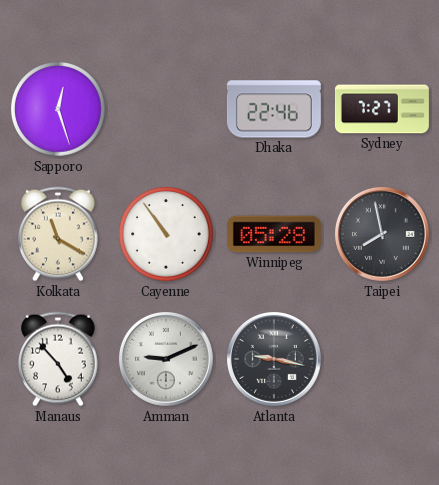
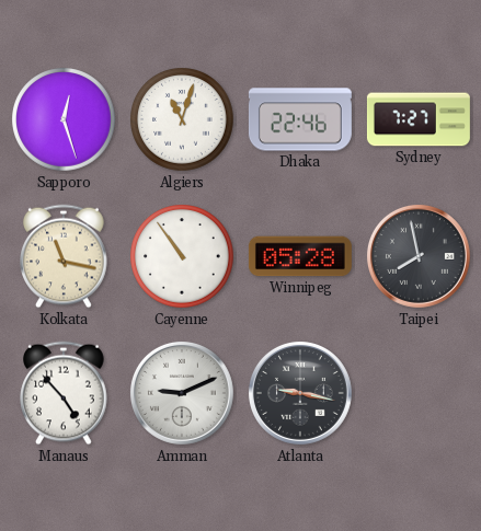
Algiers: none -> 11:03 (182, 119)
Kolkata: 11:20 -> 11:17 (64, 256)
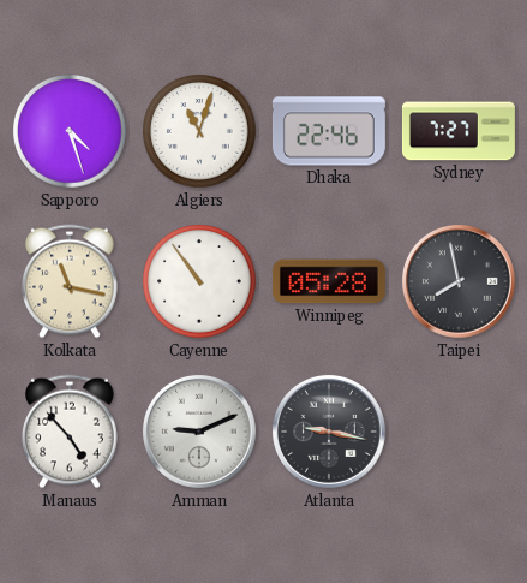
Sapporo: 12:27 -> 4:27 (70, 131)
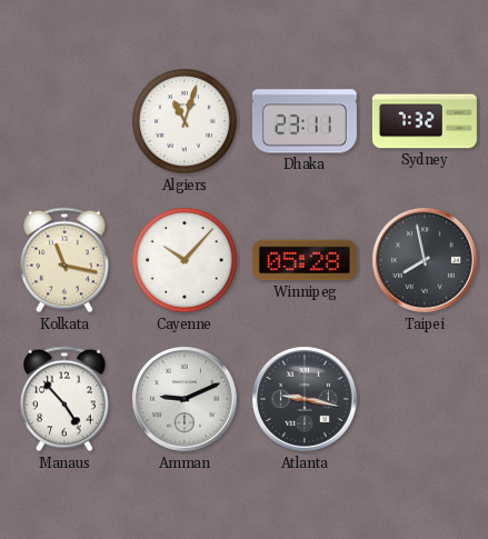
Sapporo: 4:27 -> none (70, 131)
Dhaka: 22:46 -> 23:11 (305, 121)
Sydney: 7:27 -> 7:32 (425, 121)
Cayenne: 10:54 -> 10:07 (185, 260)
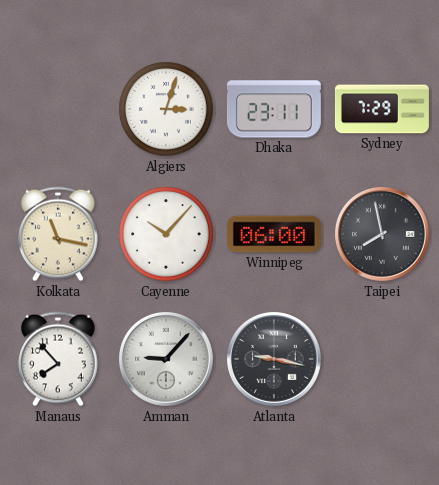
Algiers: 11:03 -> 3:03 (166, 109)
Sydney: 7:32 -> 7:29 (382, 109)
Winnipeg: 05:28 -> 06:00 (274, 234)
Manaus: 4:53 -> 7:53 (58, 359)
Amman: 9:11 -> 9:07 (166, 359)
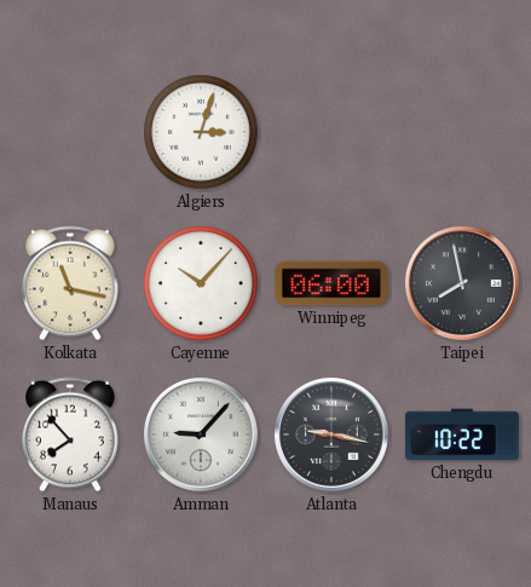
Dhaka: 23:11 -> none (274, 109)
Sydney: 7:29 -> none (382, 109)
Chengdu: none -> 10:22 (462, 435)
